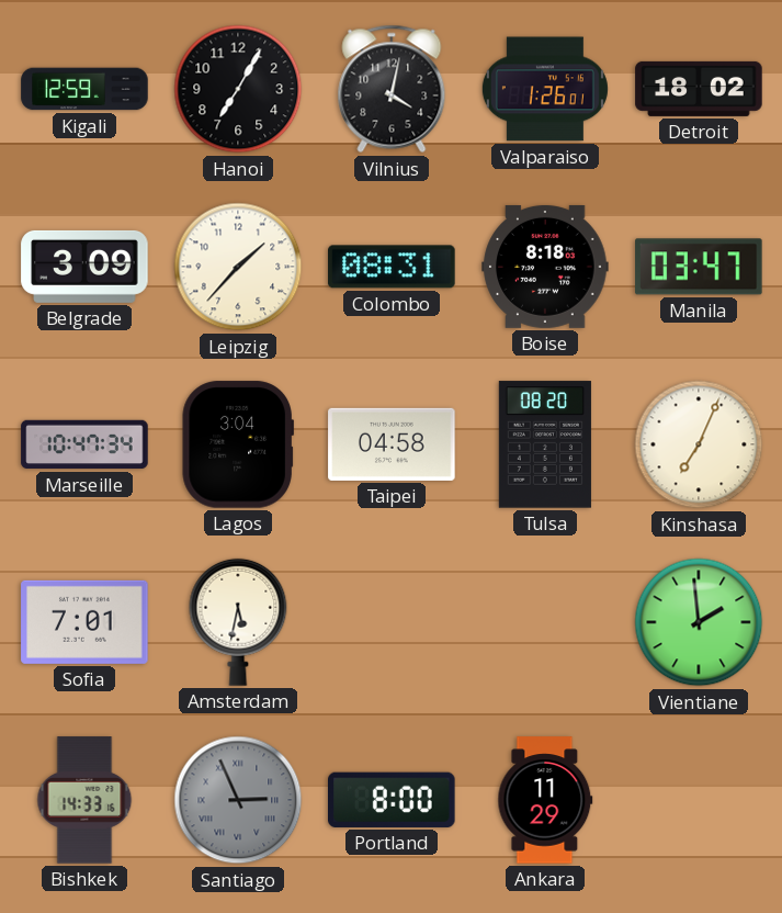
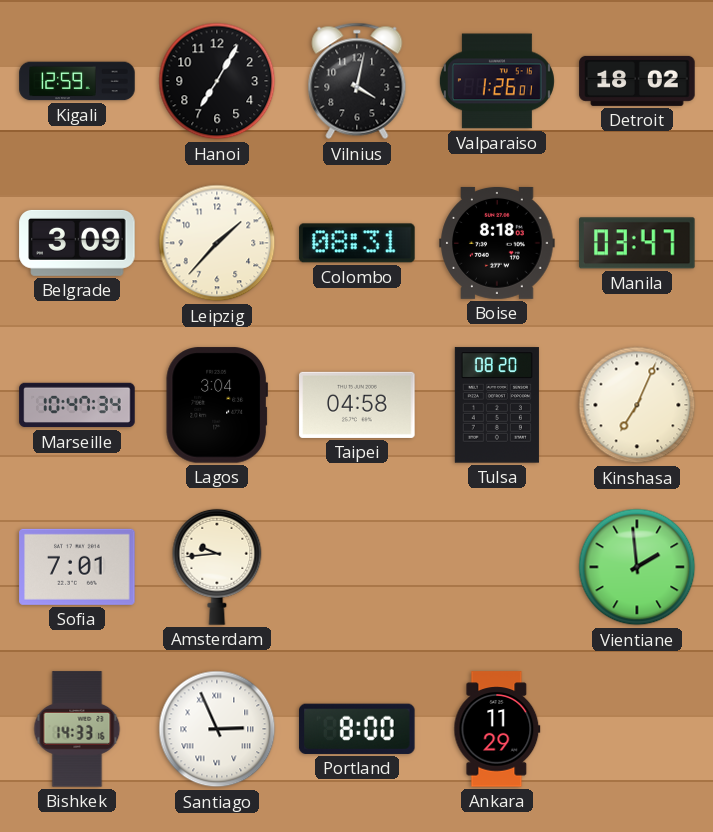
Amsterdam: 5:32 -> 9:44 (217, 567)
Santiago dial: grey -> white (217, 729)
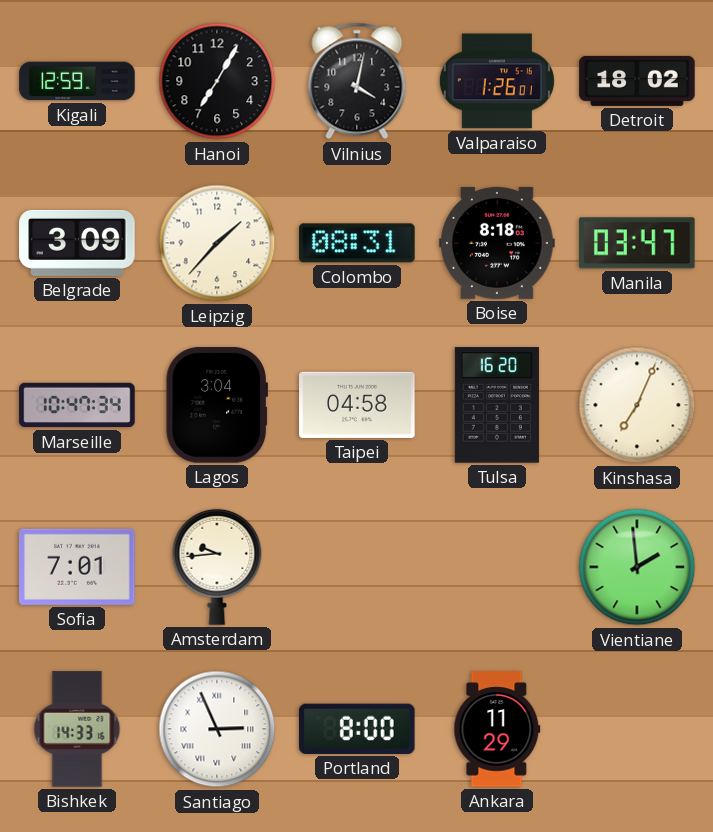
Tulsa: 08:20 -> 16:20 (497, 405)
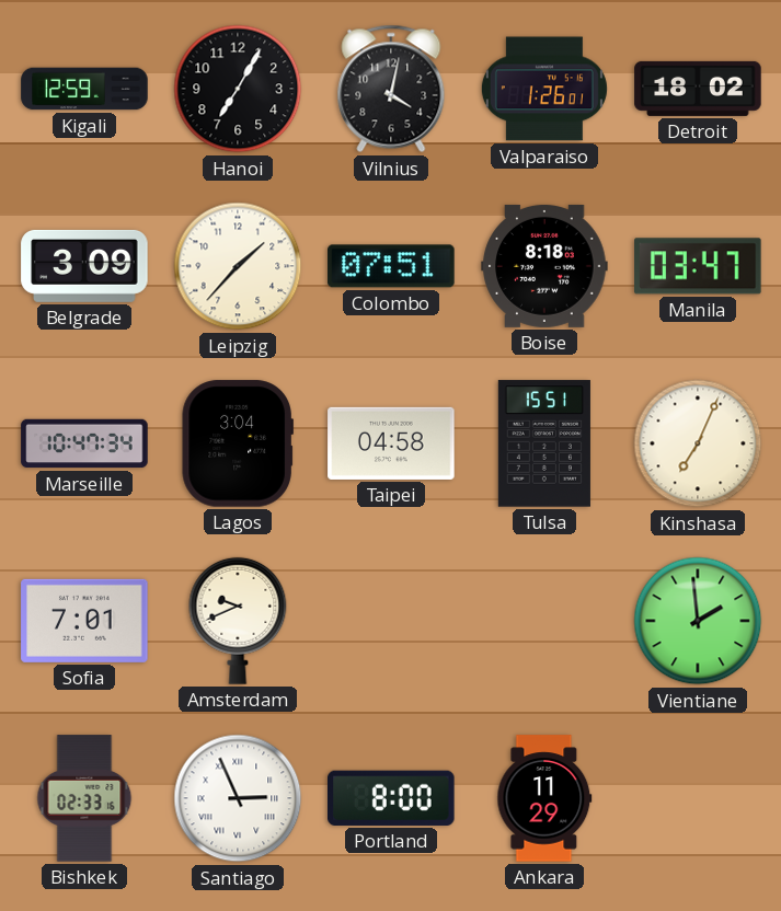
Colombo: 08:31 -> 07:51 (391, 266)
Tulsa: 16:20 -> 15:51 (544, 443)
Amsterdam: 9:44 -> 9:41 (238, 621)
Bishkek: 14:33 -> 02:33 (84, 798)
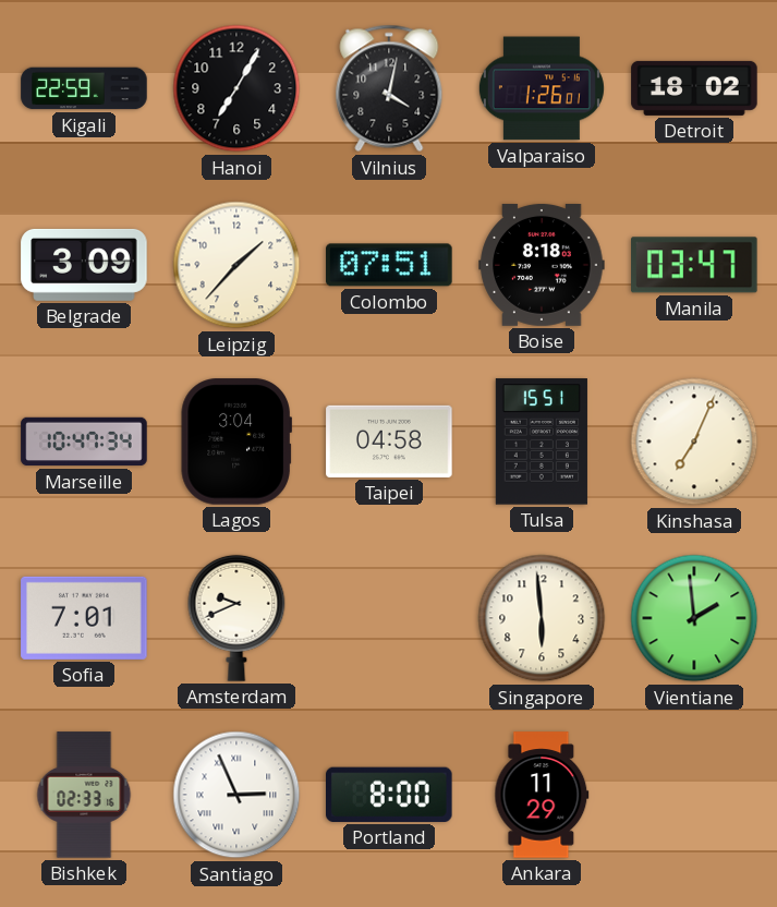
Kigali: 12:59 -> 22:59 (84, 88)
Singapore: none -> 5:59 (542, 618)
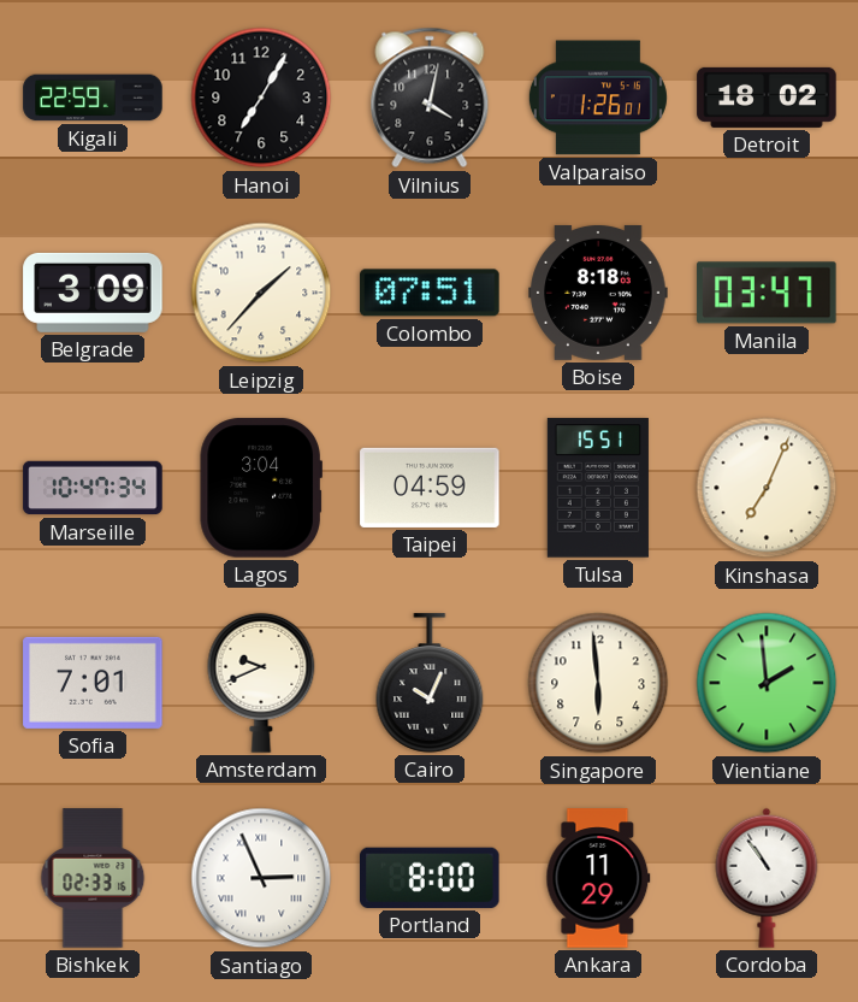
Taipei: 04:58 -> 04:59 (430, 488)
Cairo: none -> 10:04 (430, 683)
Cordoba: none -> 10:54 (767, 878)
